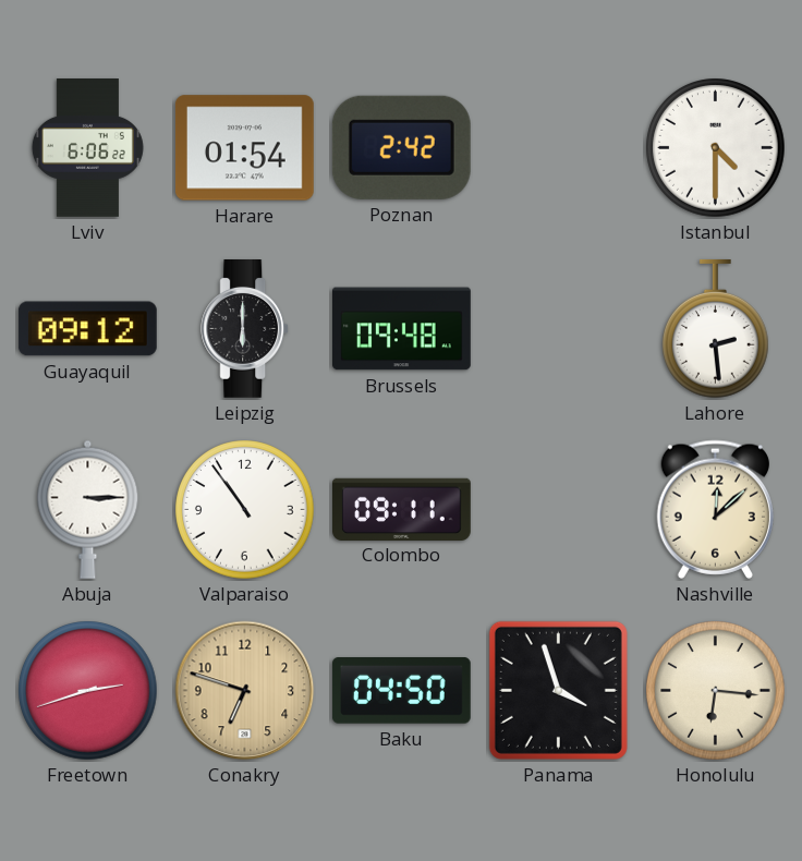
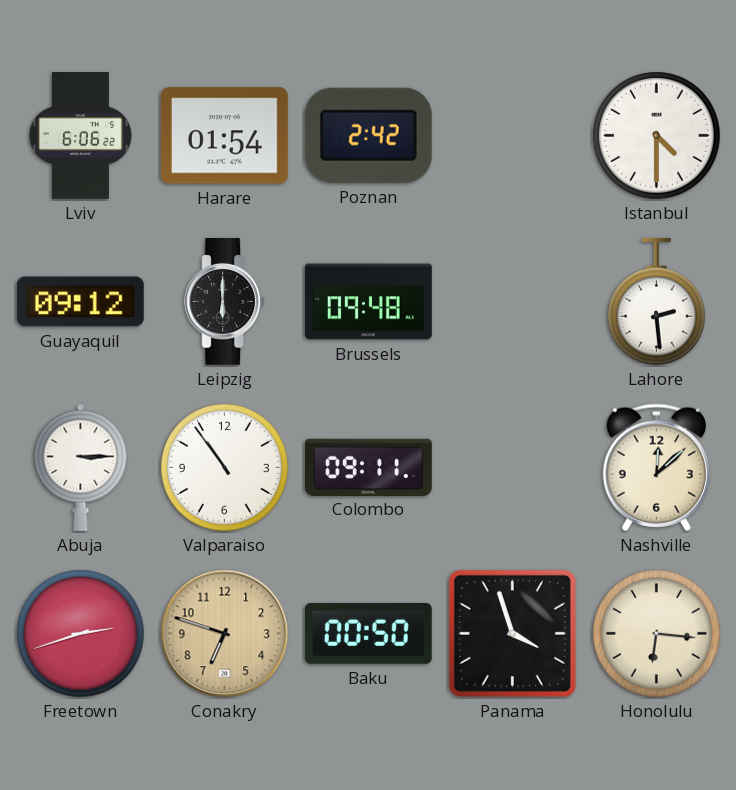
Baku: 04:50 -> 00:50 (368, 634)
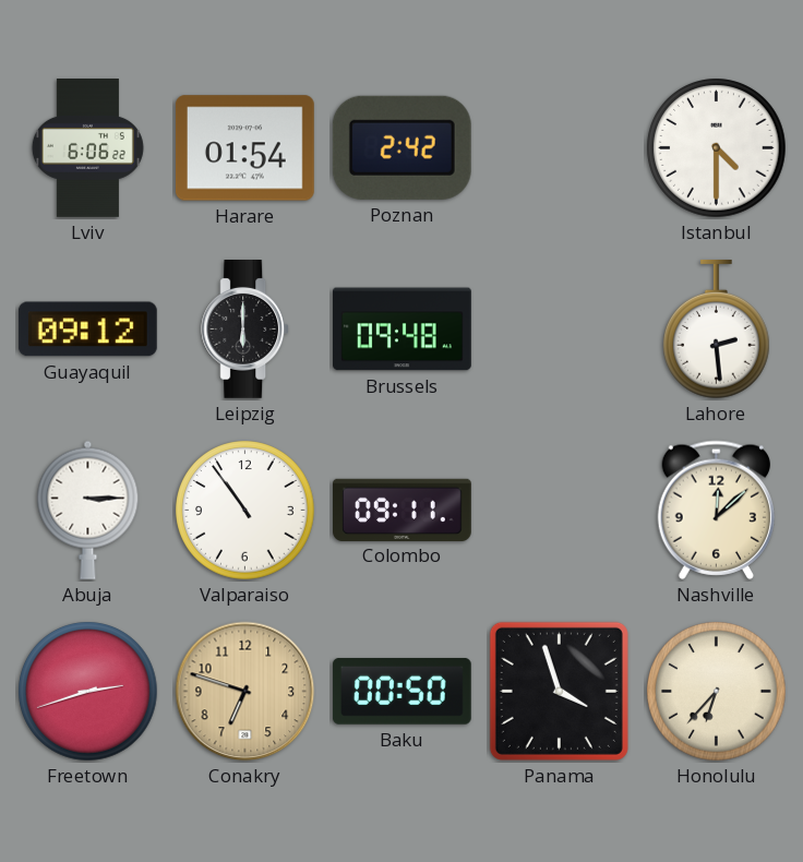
Honolulu: 6:16 -> 6:37 (717, 692)
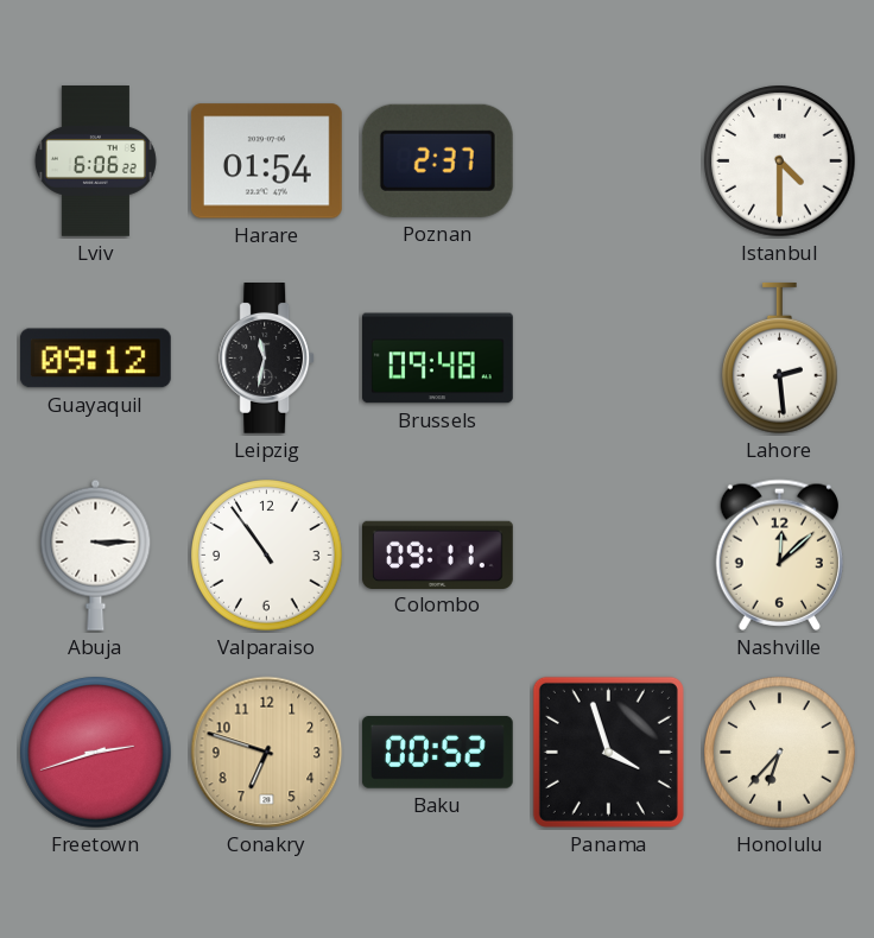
Poznan: 2:42 -> 2:37 (437, 160)
Leipzig: 6:00 -> 11:32 (267, 359)
Baku: 00:50 -> 00:52 (437, 753)
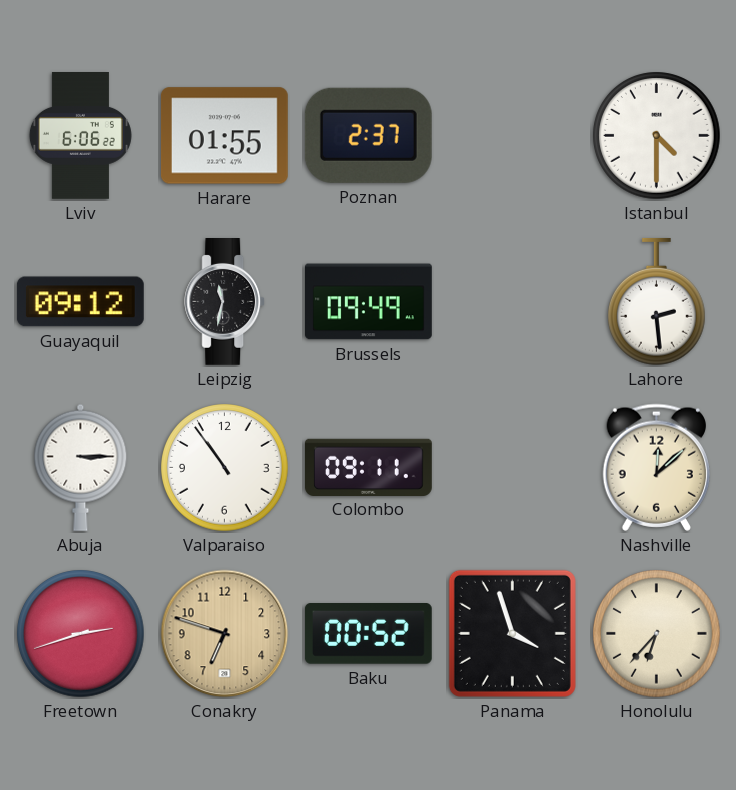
Harare: 01:54 -> 01:55 (224, 136)
Brussels: 09:48 -> 09:49 (369, 302)
